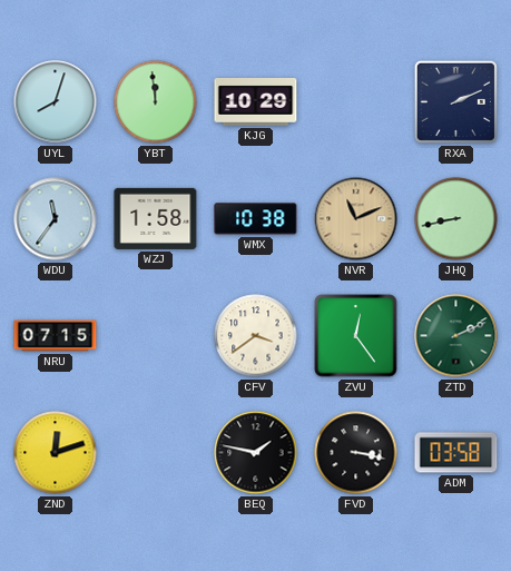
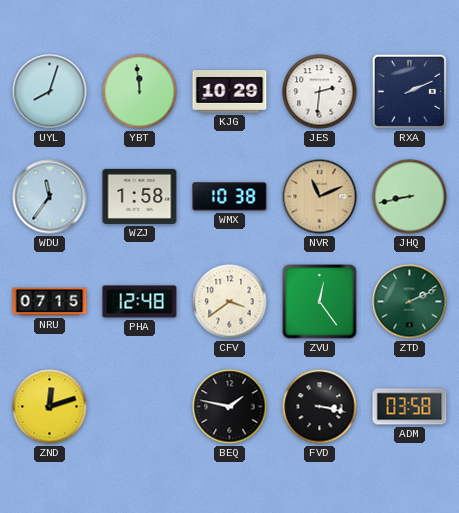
JES: none -> 2:31 (320, 92)
PHA: none -> 12:48 (140, 302)
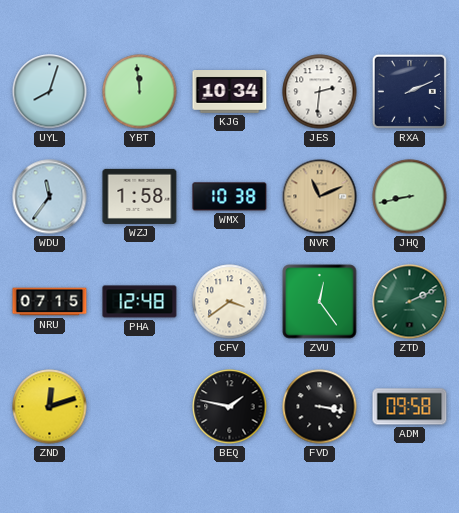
KJG: 10:29 -> 10:34 (230, 92)
ADM: 03:58 -> 09:58 (410, 407)
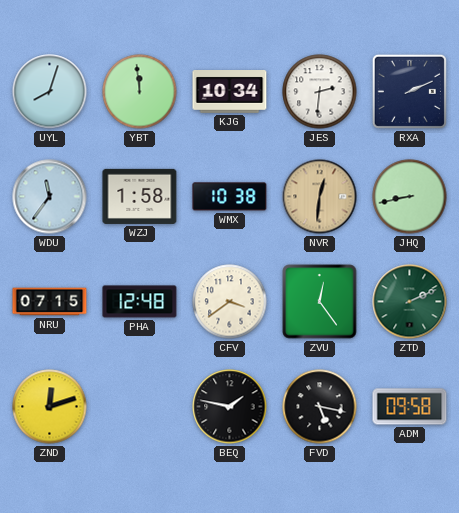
NVR: 11:11 -> 12:31 (320, 197)
FVD: 3:17 -> 5:17 (320, 407)
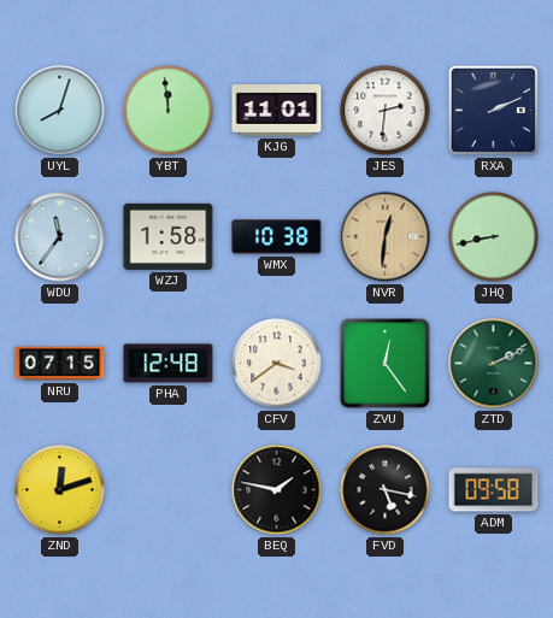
KJG: 10:34 -> 11:01 (277, 111)
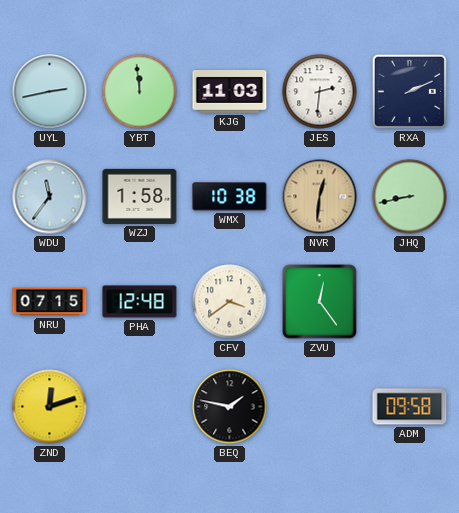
UYL: 8:03 -> 2:43 (50, 92)
KJG: 11:01 -> 11:03 (230, 92)
ZTD: 2:11 -> none (494, 364)
FVD: 5:17 -> none (386, 490)
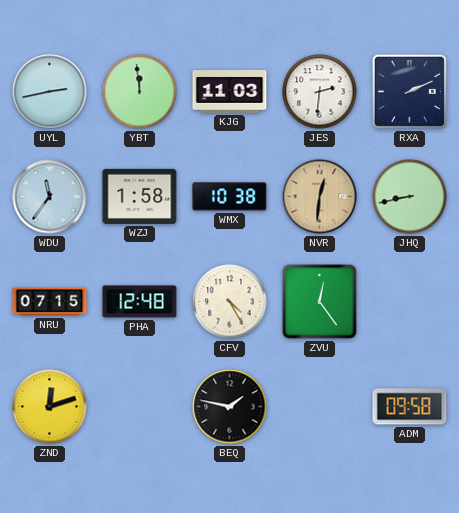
CFV: 3:39 -> 4:25 (230, 302)
